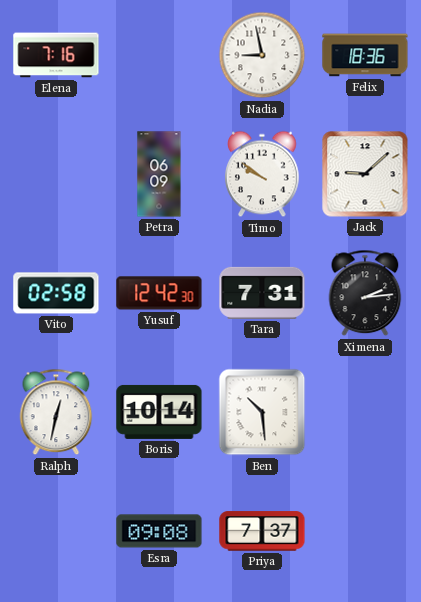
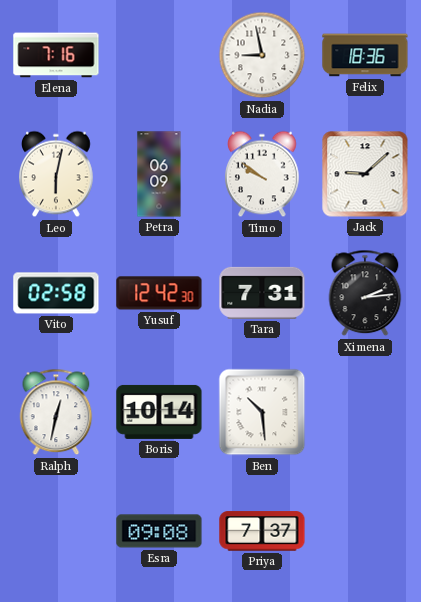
Leo: none -> 6:02 (57, 174)
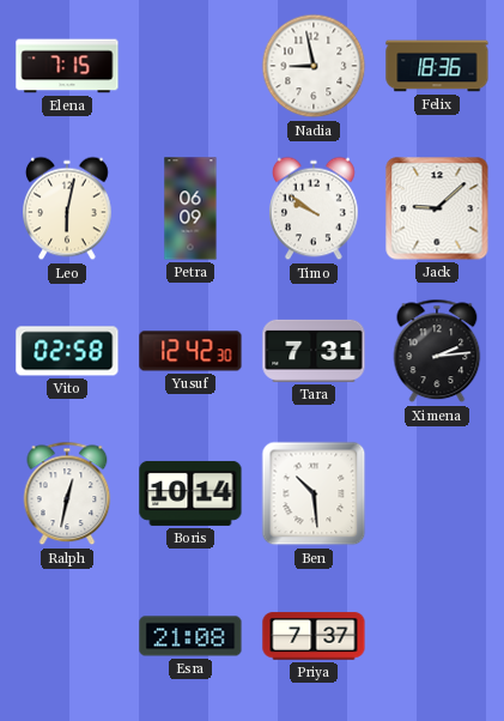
Elena: 7:16 -> 7:15 (67, 66)
Esra: 09:08 -> 21:08 (190, 636)
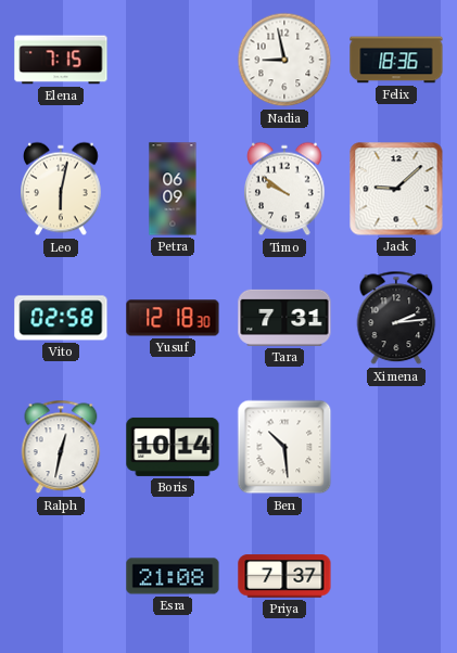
Yusuf: 12:42 -> 12:18 (173, 318)
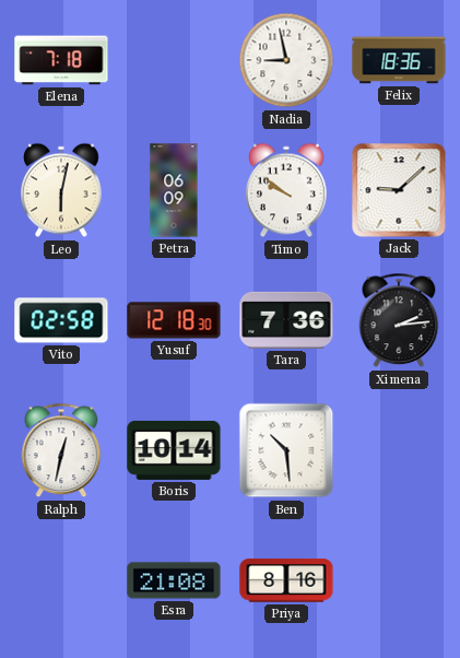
Elena: 7:15 -> 7:18 (61, 60)
Tara: 7:31 -> 7:36 (286, 320)
Priya: 7:37 -> 8:16 (286, 580)
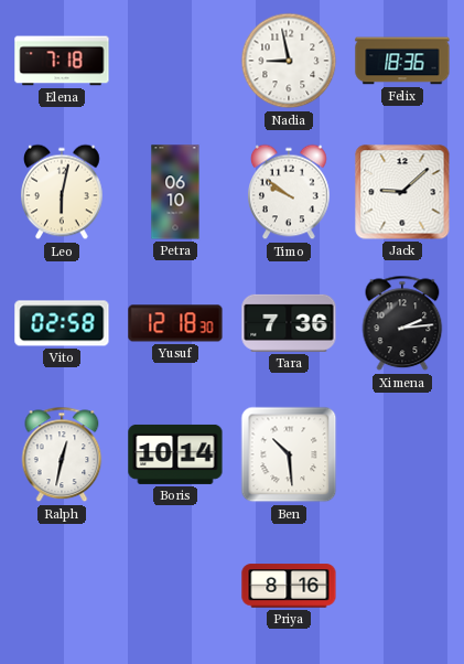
Petra: 06:09 -> 06:10 (175, 192)
Esra: 21:08 -> none (174, 580)
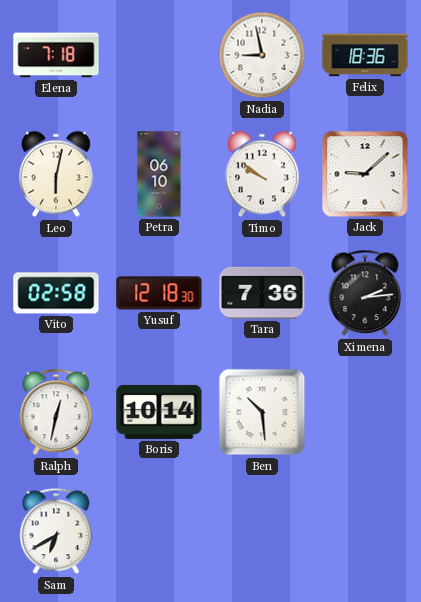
Sam: none -> 6:40 (56, 531)
Priya: 8:16 -> none (289, 586)
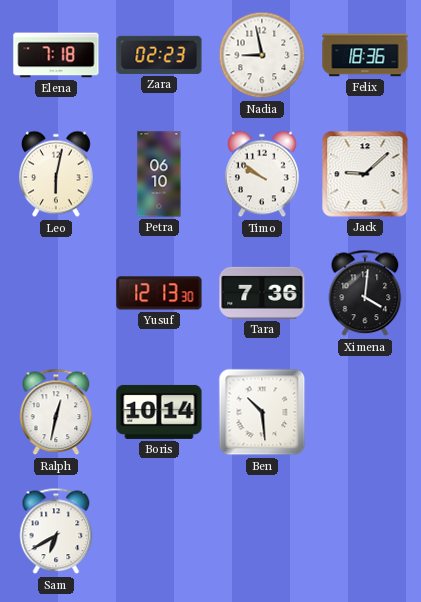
Zara: none -> 02:23 (159, 55)
Vito: 02:58 -> none (56, 293)
Yusuf: 12:18 -> 12:13 (159, 293)
Ximena: 2:14 -> 4:01 (365, 293)
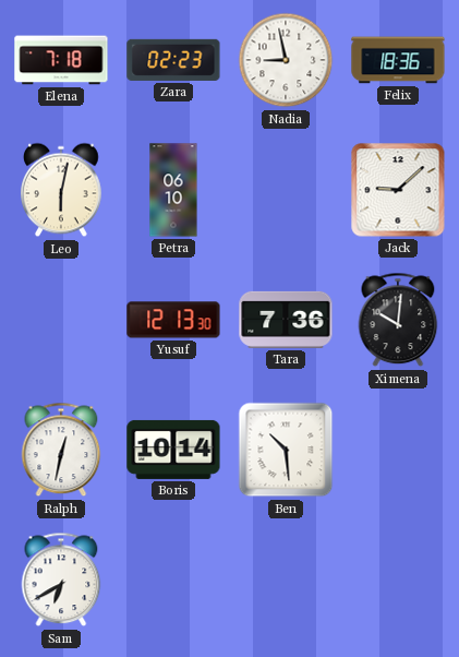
Timo: 9:51 -> none (263, 174)
Ximena: 4:01 -> 10:01 (398, 320)
